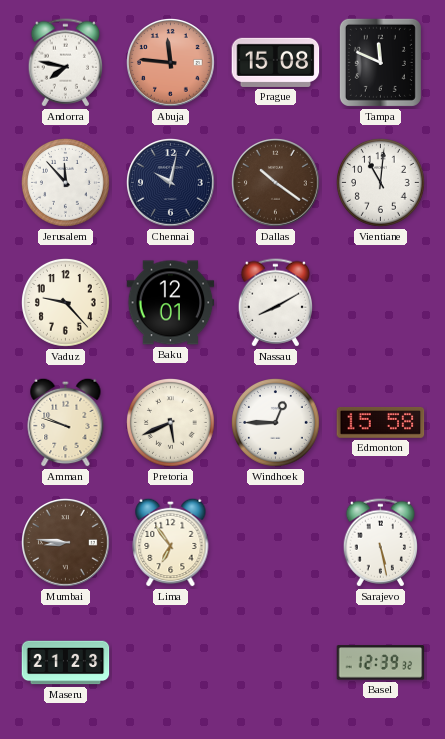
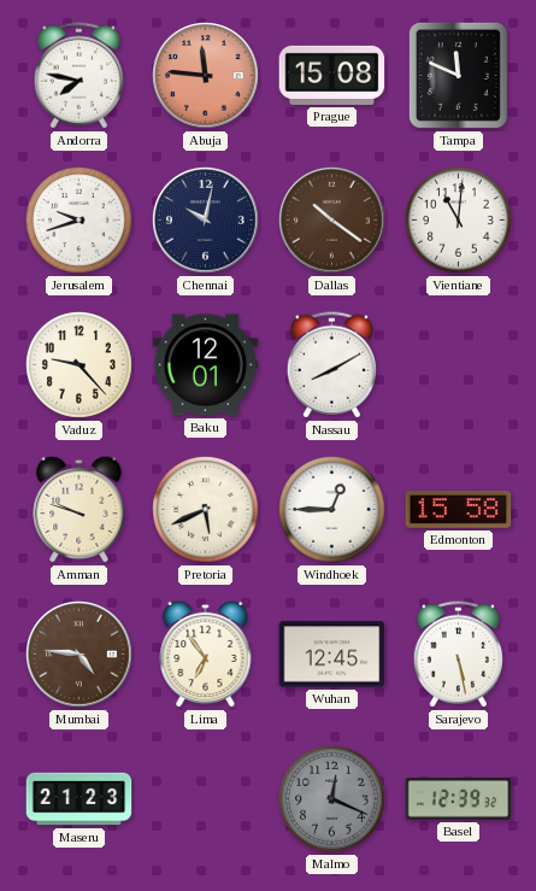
Jerusalem: 11:53 -> 9:42 (79, 221)
Mumbai: 8:46 -> 4:46 (79, 655)
Wuhan: none -> 12:45 (332, 655)
Malmo: none -> 12:19 (332, 799)
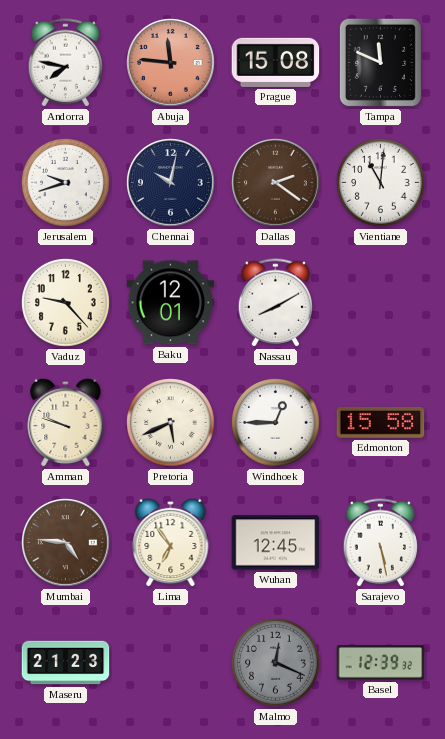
Dallas: 10:21 -> 2:21 (276, 183)
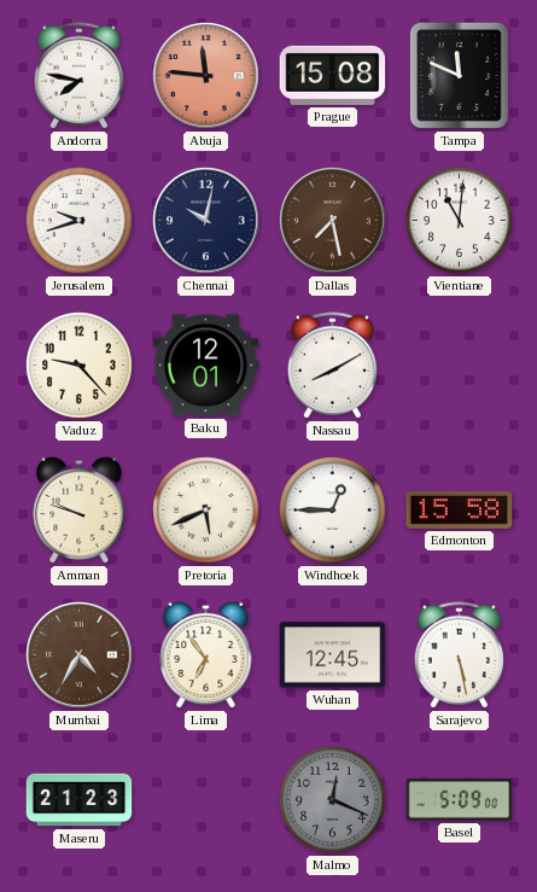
Dallas: 2:21 -> 7:28 (333, 221)
Mumbai: 4:46 -> 4:35 (80, 655)
Basel: 12:39 -> 5:09 (460, 800)
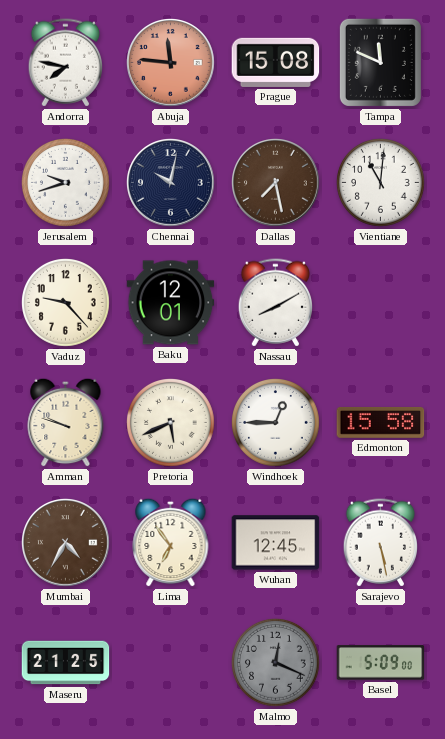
Maseru: 21:23 -> 21:25 (66, 663)
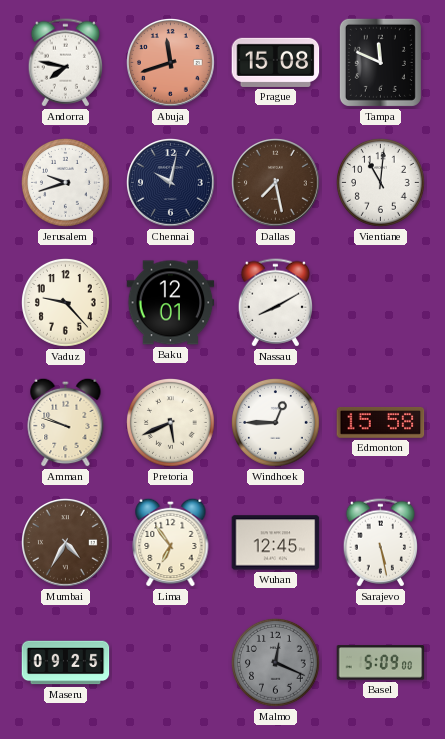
Abuja: 11:46 -> 11:42 (171, 63)
Maseru: 21:25 -> 09:25 (66, 663)
